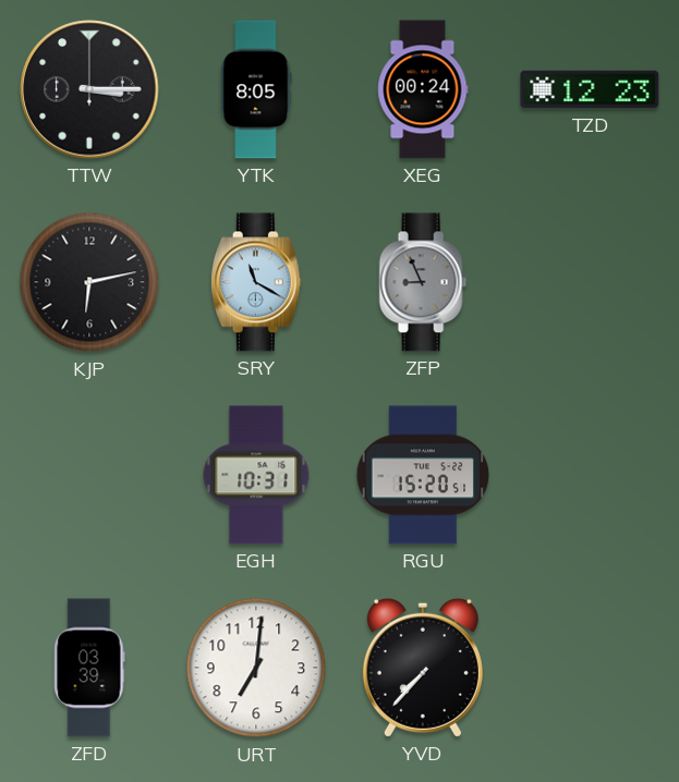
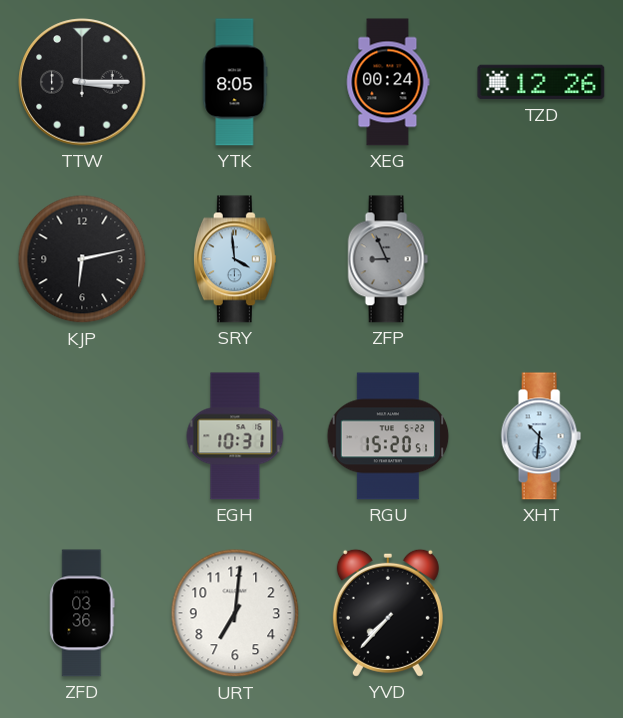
TZD: 12:23 -> 12:26 (541, 82)
SRY: 11:20 -> 3:59 (235, 259)
XHT: none -> 10:31 (541, 436)
ZFD: 03:39 -> 03:36 (82, 613)
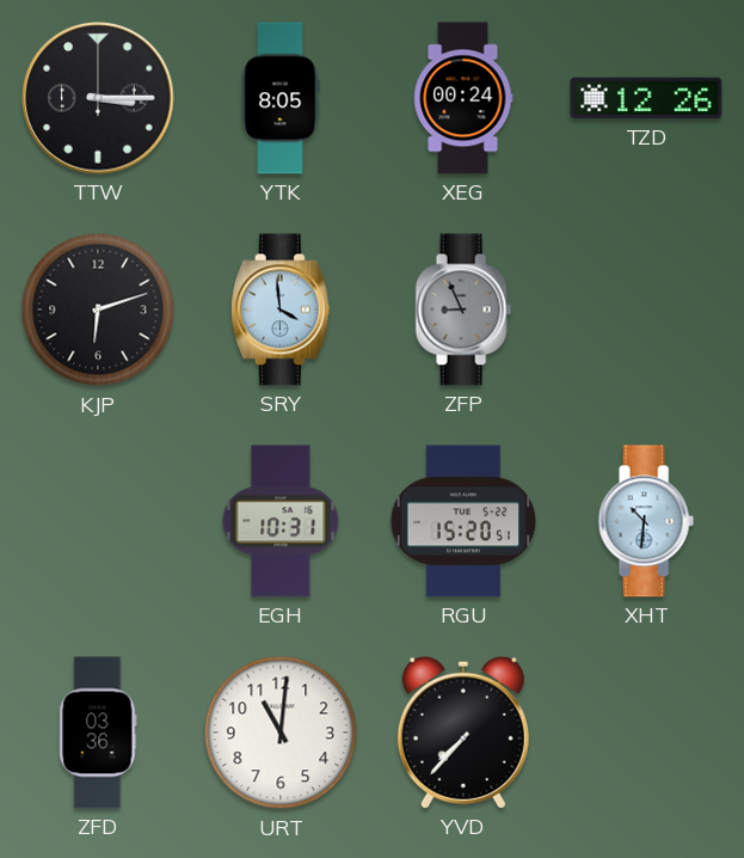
KJP: 6:13 -> 6:12 (98, 310)
URT: 7:01 -> 11:01 (281, 733)
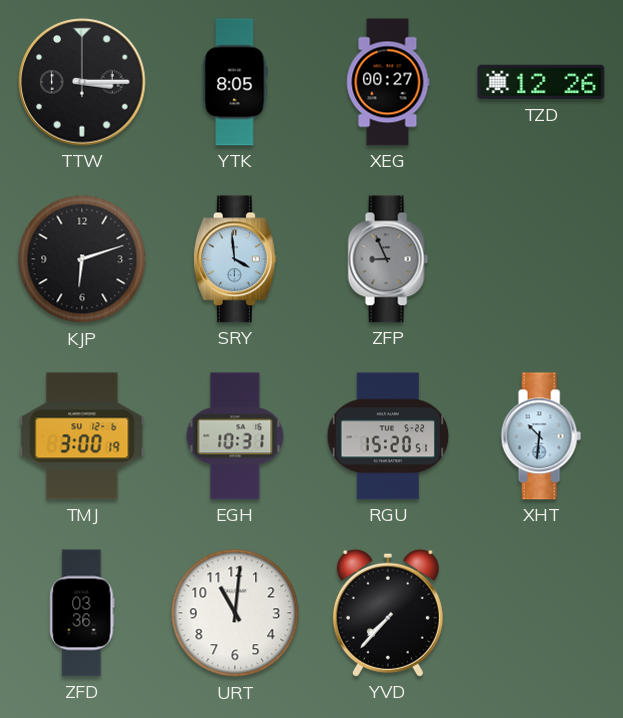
XEG: 00:24 -> 00:27 (388, 82)
TMJ: none -> 3:00 (82, 436)
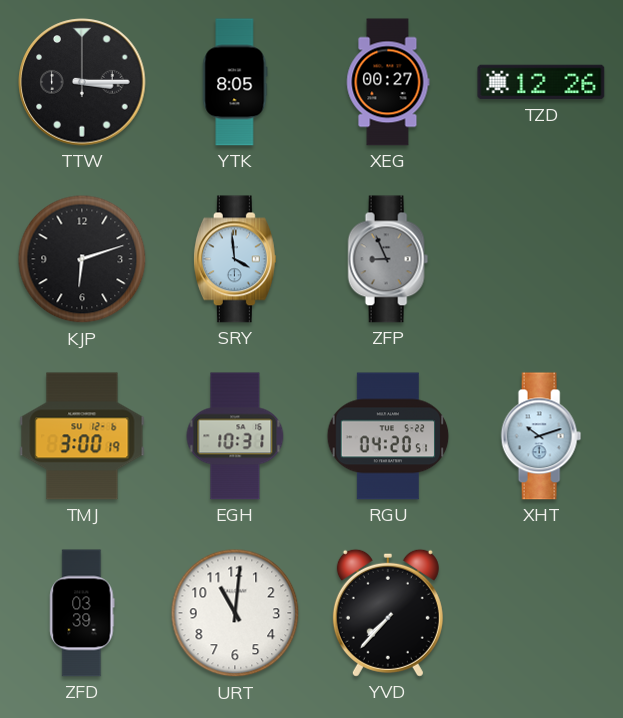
RGU: 15:20 -> 04:20 (388, 436)
XHT: 10:31 -> 10:12 (541, 436)
ZFD: 03:36 -> 03:39 (82, 613)
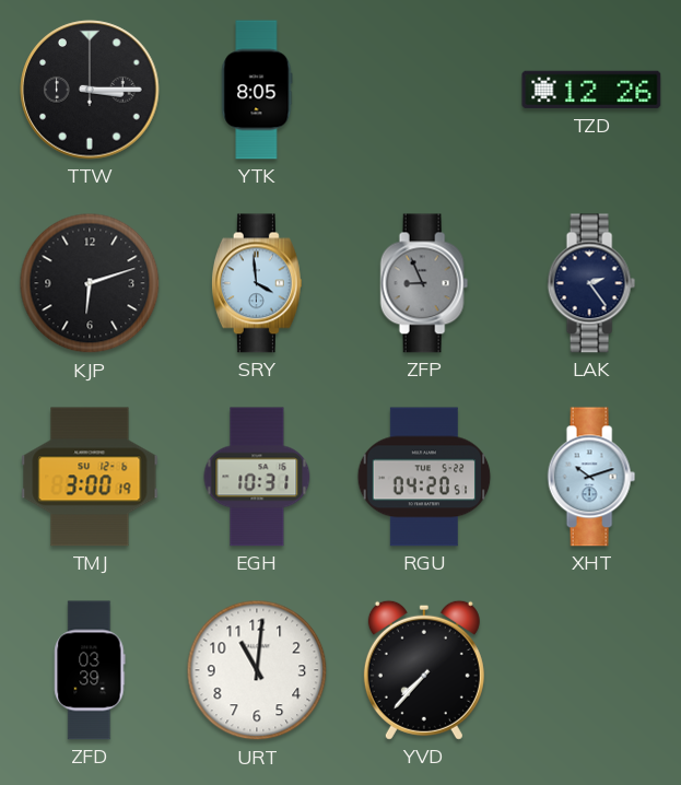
XEG: 00:27 -> none (388, 82)
LAK: none -> 2:24 (591, 283)
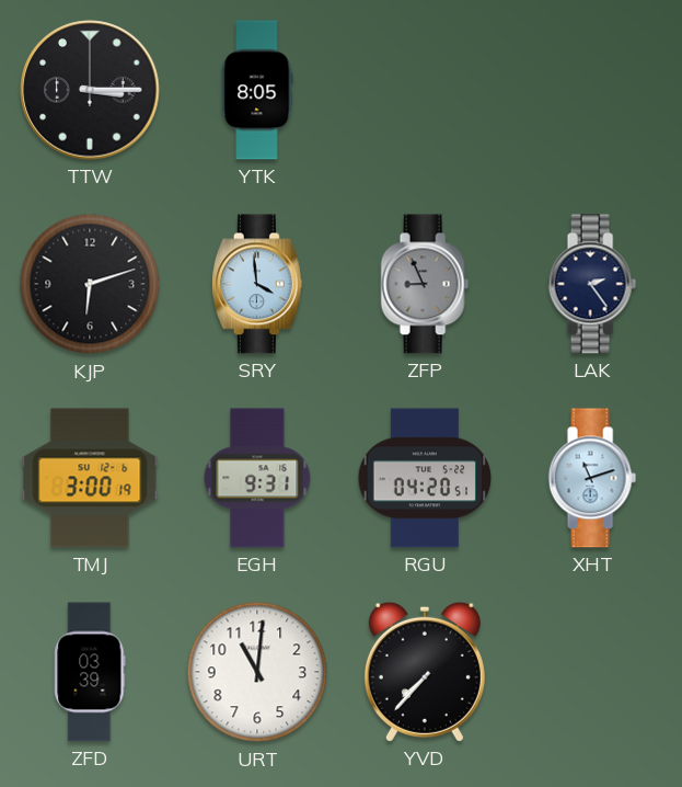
TZD: 12:26 -> none (591, 90)
EGH: 10:31 -> 9:31 (257, 478)
XHT: 10:12 -> 11:12 (592, 478)
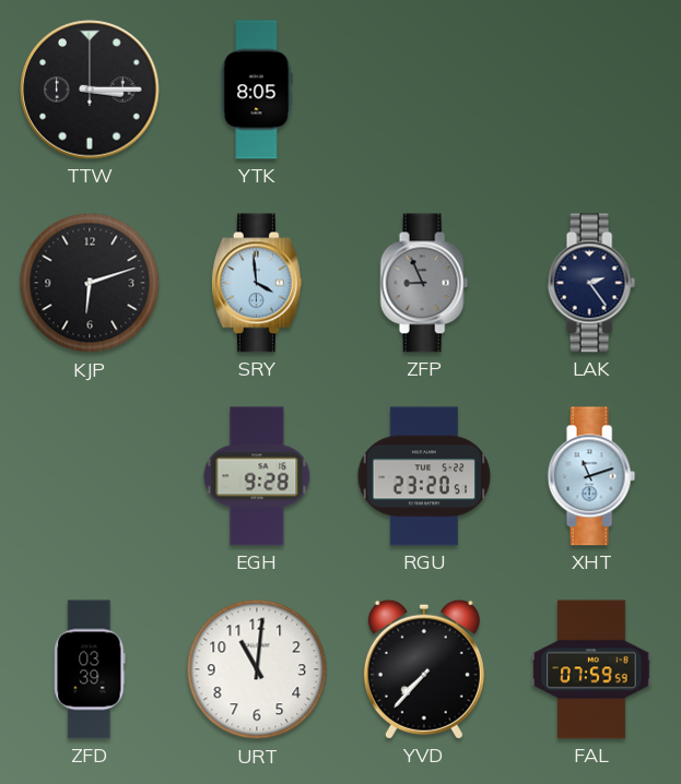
TMJ: 3:00 -> none (90, 478)
EGH: 9:31 -> 9:28 (257, 476)
RGU: 04:20 -> 23:20 (424, 476)
FAL: none -> 07:59 (591, 669)
